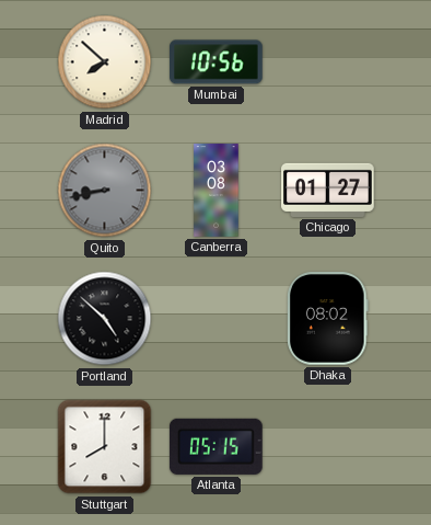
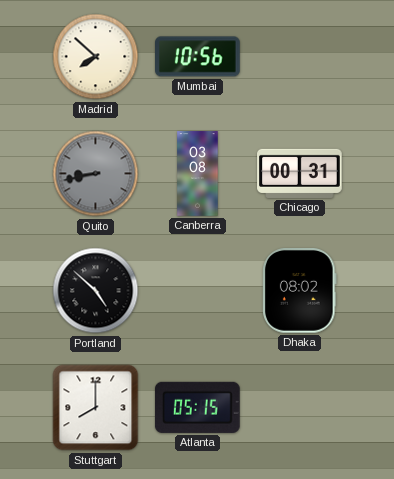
Chicago: 01:27 -> 00:31 (300, 173)
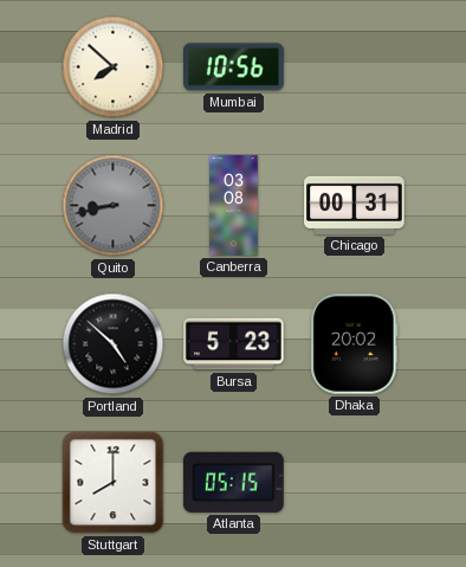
Bursa: none -> 5:23 (234, 344)
Dhaka: 08:02 -> 20:02 (355, 344)
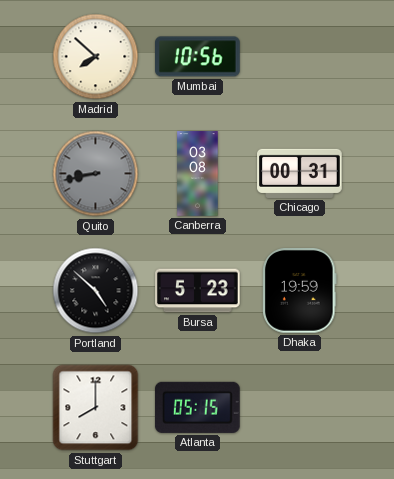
Dhaka: 20:02 -> 19:59 (300, 291)
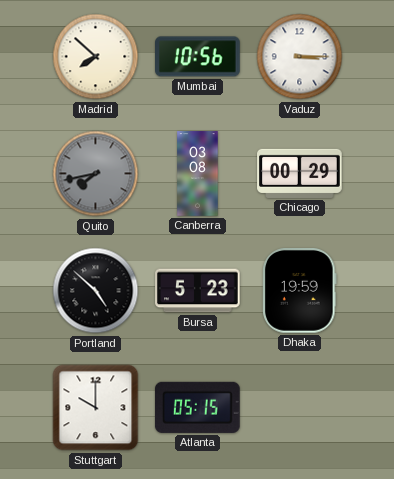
Vaduz: none -> 3:15 (300, 57)
Quito: 8:43 -> 7:43 (96, 174)
Chicago: 00:31 -> 00:29 (300, 173)
Stuttgart: 8:00 -> 10:00 (96, 408)
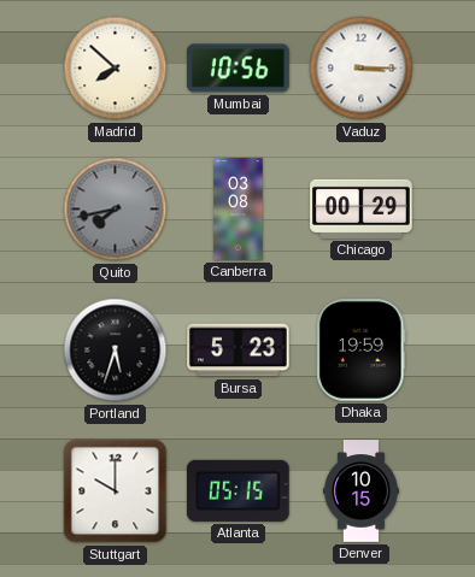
Portland: 4:52 -> 5:33 (116, 351)
Denver: none -> 10:15 (360, 491)
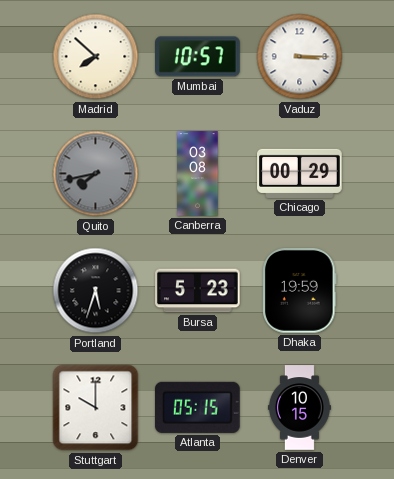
Mumbai: 10:56 -> 10:57 (198, 57)
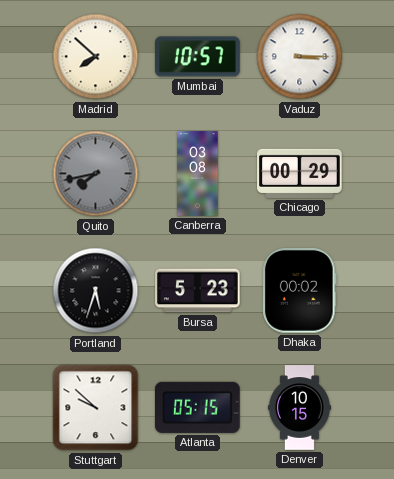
Dhaka: 19:59 -> 00:02 (300, 291)
Stuttgart: 10:00 -> 9:52 (96, 408)
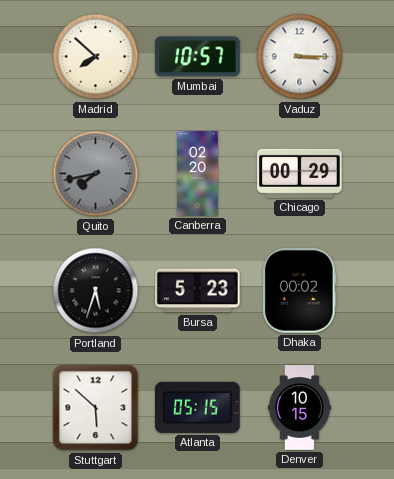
Canberra: 03:08 -> 02:20 (198, 174)
Stuttgart: 9:52 -> 5:52 (96, 408)
